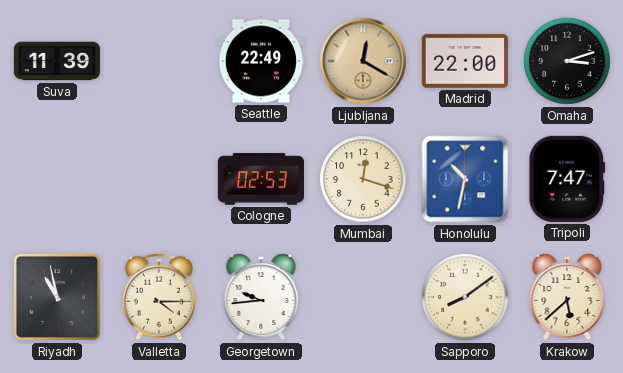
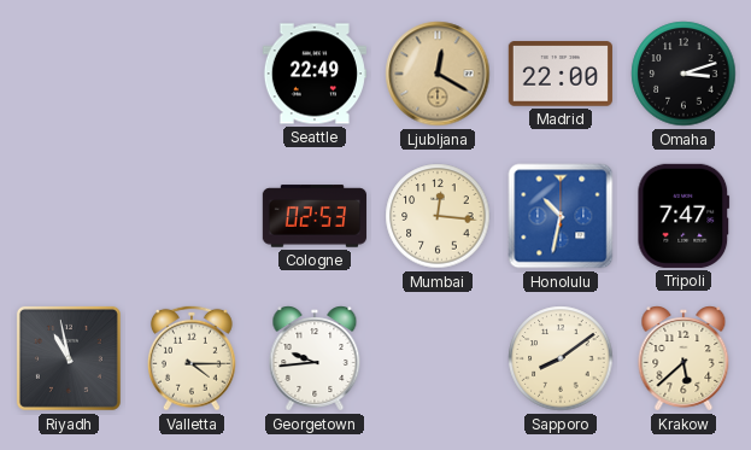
Suva: 11:39 -> none (56, 61)
Mumbai: 12:18 -> 12:16 (438, 216)
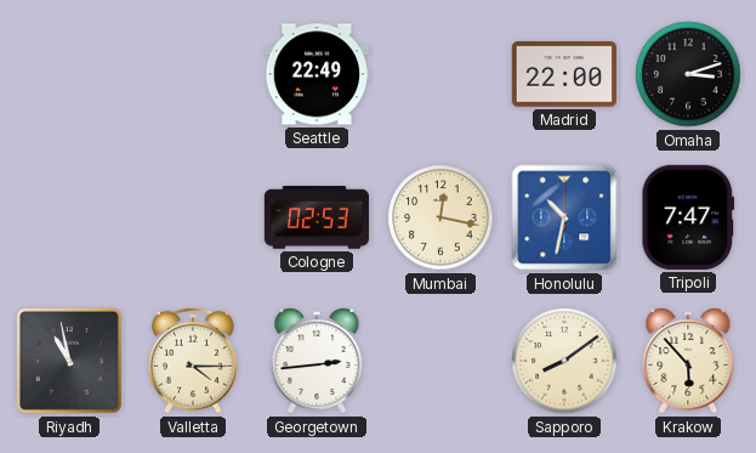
Ljubljana: 12:20 -> none (438, 74)
Mumbai: 12:16 -> 12:17 (440, 217)
Georgetown: 9:44 -> 2:44 (317, 361)
Krakow: 5:38 -> 5:53 (688, 361)
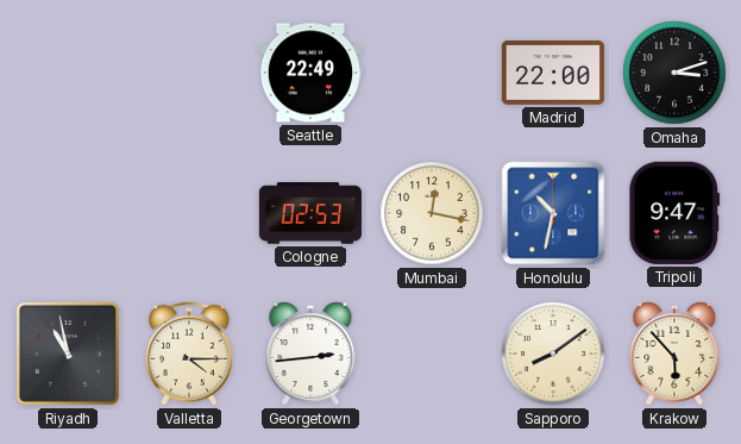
Tripoli: 7:47 -> 9:47 (674, 213)
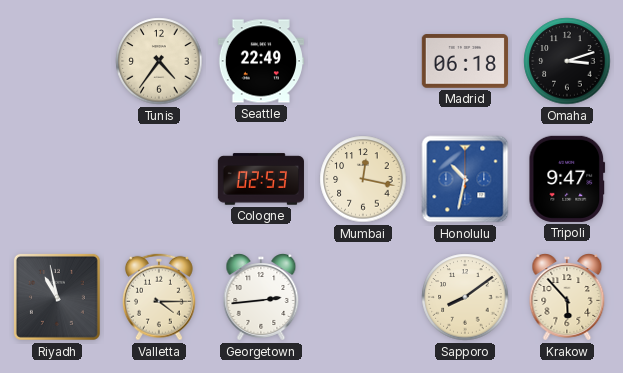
Tunis: none -> 4:36 (159, 61)
Madrid: 22:00 -> 06:18 (465, 61)
